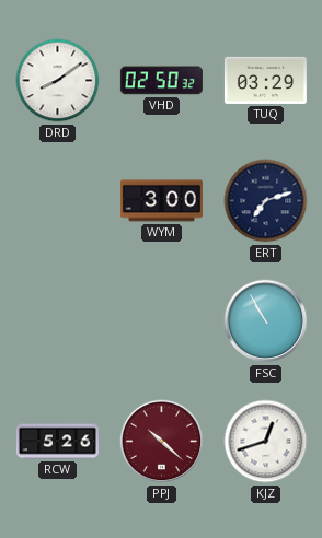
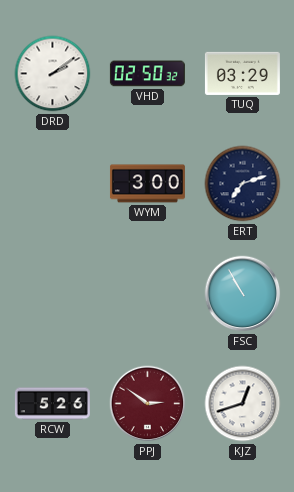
DRD: 8:09 -> 2:09 (53, 74)
PPJ: 10:22 -> 2:51 (148, 404)
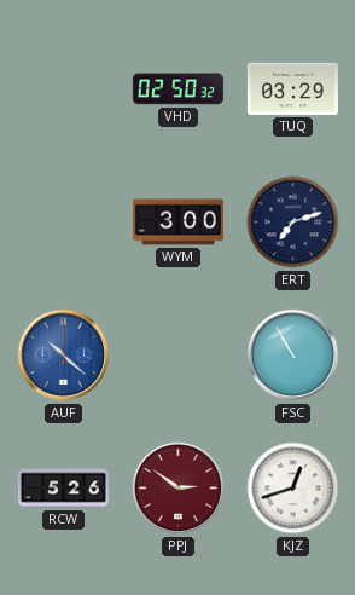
DRD: 2:09 -> none (53, 74)
AUF: none -> 10:22 (64, 356)
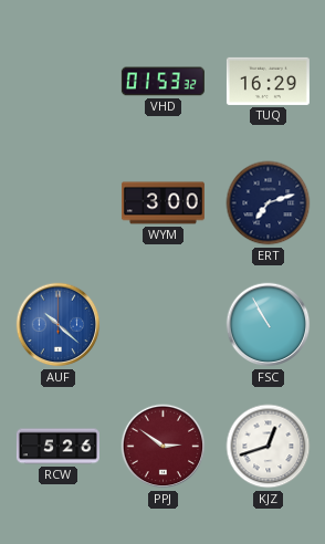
VHD: 02:50 -> 01:53 (162, 82)
TUQ: 03:29 -> 16:29 (268, 81)
